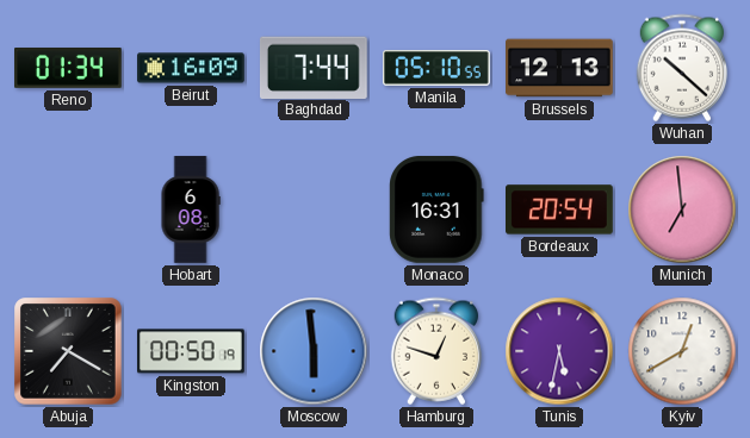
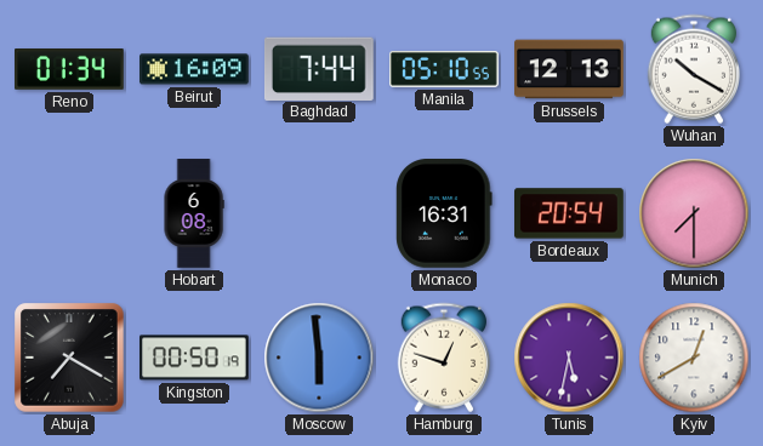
Wuhan: 10:22 -> 10:20 (693, 69)
Munich: 6:59 -> 7:30 (694, 213)
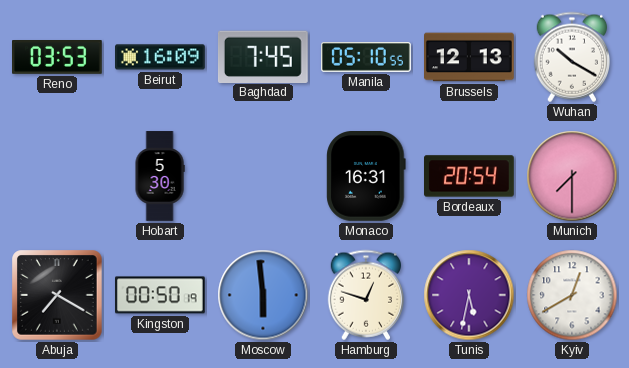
Reno: 01:34 -> 03:53 (58, 58)
Baghdad: 7:44 -> 7:45 (263, 56)
Hobart: 6:08 -> 5:30 (160, 176)
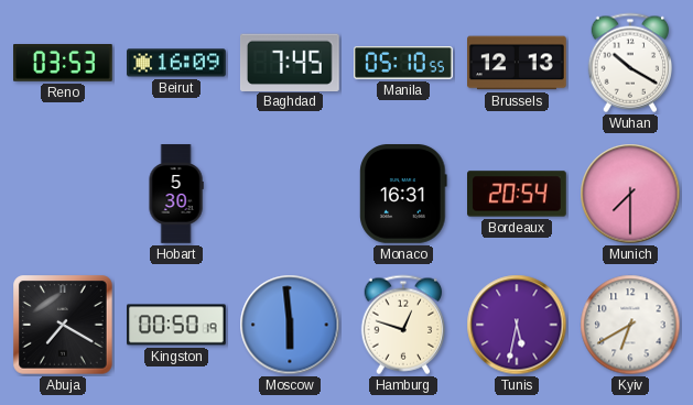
Kyiv: 12:40 -> 6:40 (630, 325)
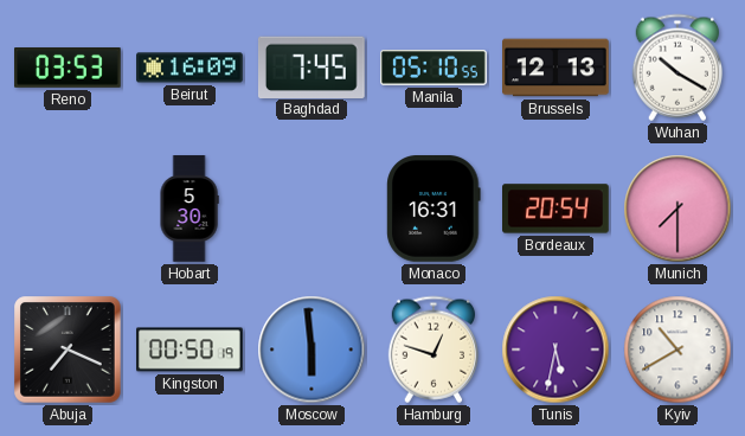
Abuja: 7:20 -> 7:19 (68, 350)
Kyiv: 6:40 -> 10:40 (677, 350)
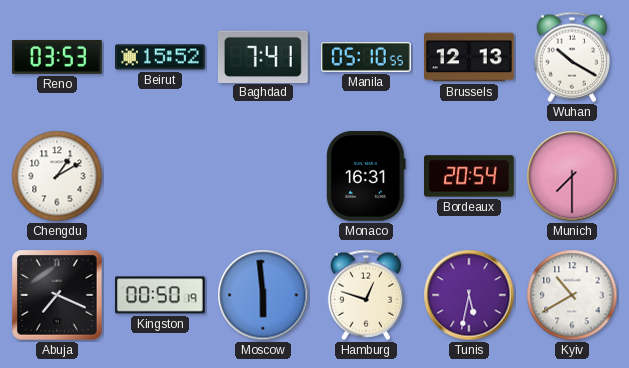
Beirut: 16:09 -> 15:52 (161, 57)
Baghdad: 7:45 -> 7:41 (263, 56)
Chengdu: none -> 1:10 (57, 176)
Hobart: 5:30 -> none (190, 209)
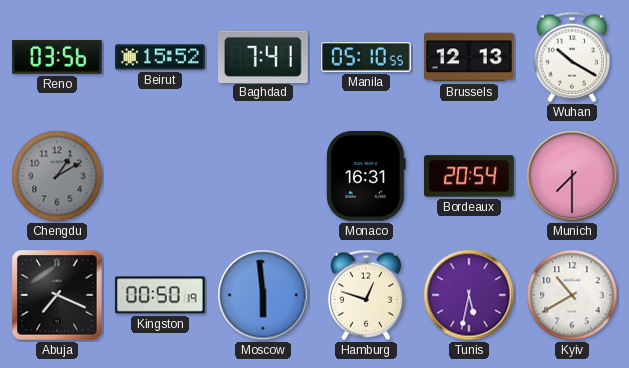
Reno: 03:53 -> 03:56 (58, 58)
Chengdu dial: white -> grey (57, 176)
